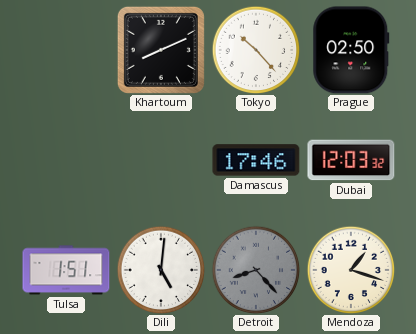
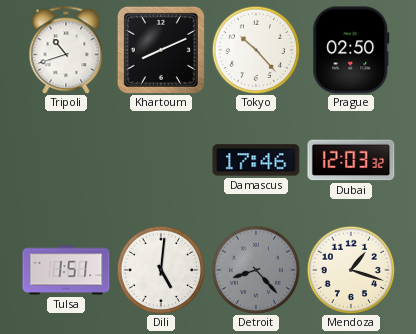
Tripoli: none -> 10:42 (66, 50)
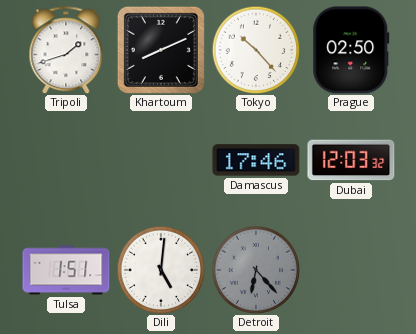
Tripoli: 10:42 -> 1:42 (66, 50)
Detroit: 8:23 -> 6:23 (256, 270)
Mendoza: 1:18 -> none (351, 270)
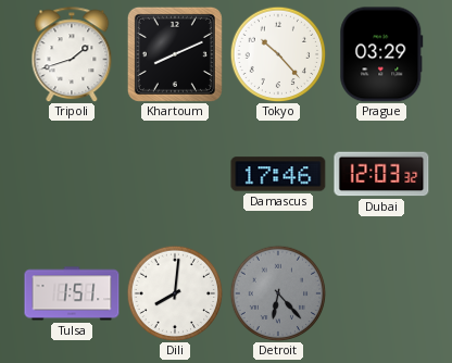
Prague: 02:50 -> 03:29 (381, 54)
Dili: 5:01 -> 8:01 (175, 293)
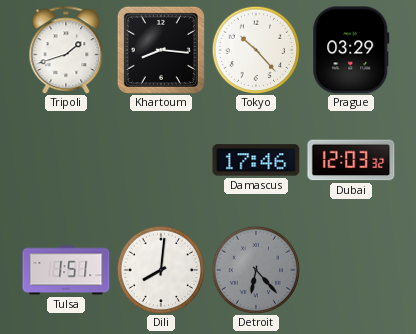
Khartoum: 8:11 -> 8:16 (161, 50)
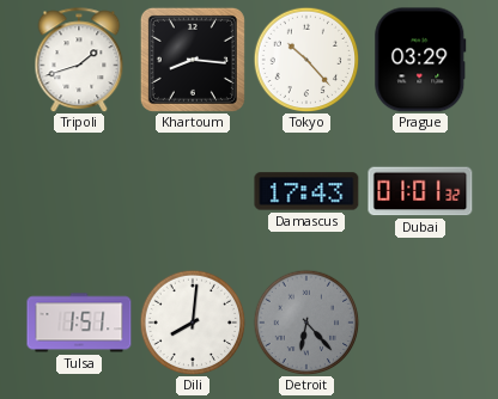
Damascus: 17:46 -> 17:43 (306, 191)
Dubai: 12:03 -> 01:01 (420, 191)
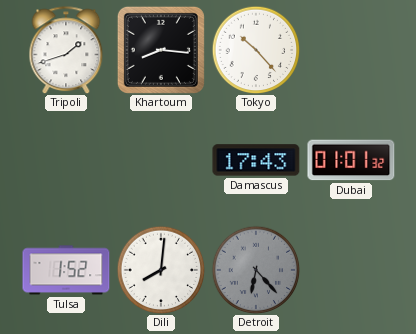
Prague: 03:29 -> none (420, 60)
Tulsa: 1:51 -> 1:52 (66, 270)
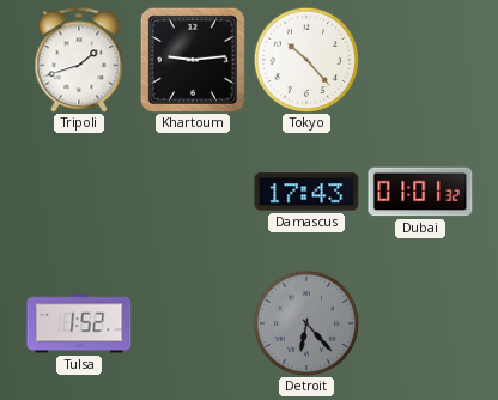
Khartoum: 8:16 -> 9:14 (193, 60)
Dili: 8:01 -> none (161, 270)
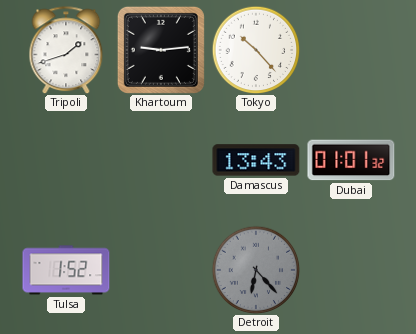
Damascus: 17:43 -> 13:43 (256, 160)
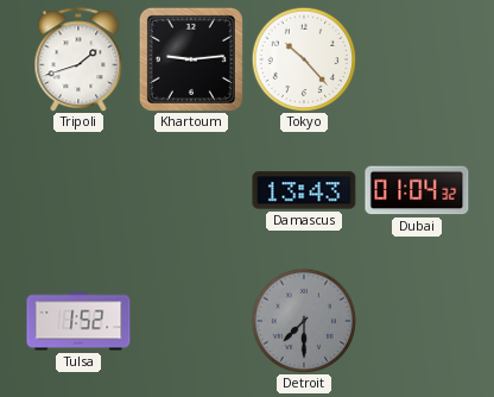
Dubai: 01:01 -> 01:04 (417, 190)
Detroit: 6:23 -> 7:30 (304, 321)
